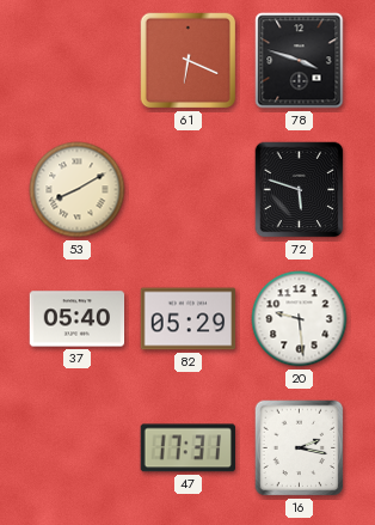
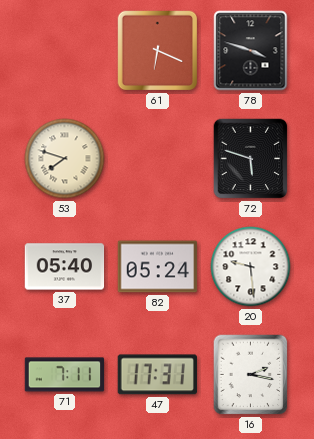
53: 8:10 -> 7:48 (65, 159)
82: 05:29 -> 05:24 (158, 267)
71: none -> 7:11 (65, 375)
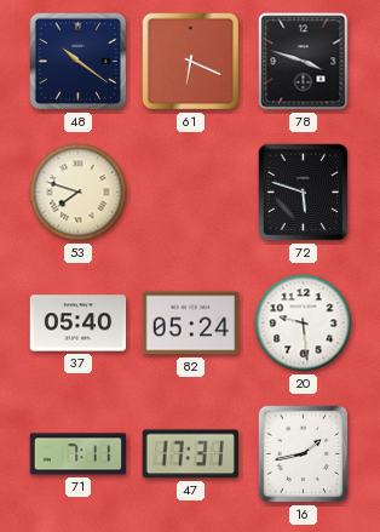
48: none -> 10:21 (79, 62)
16: 2:17 -> 1:43 (304, 454)
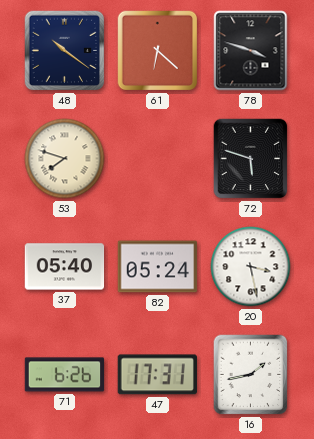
61: 6:19 -> 6:22 (158, 51)
20: 9:29 -> 3:28 (251, 267)
71: 7:11 -> 6:26 (65, 375)
